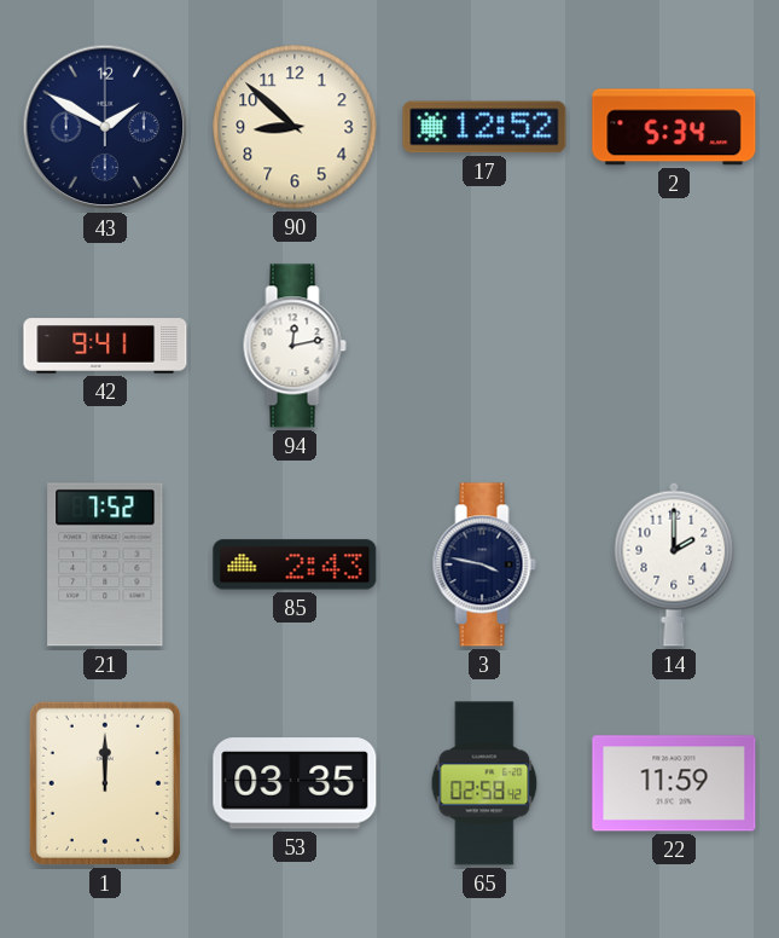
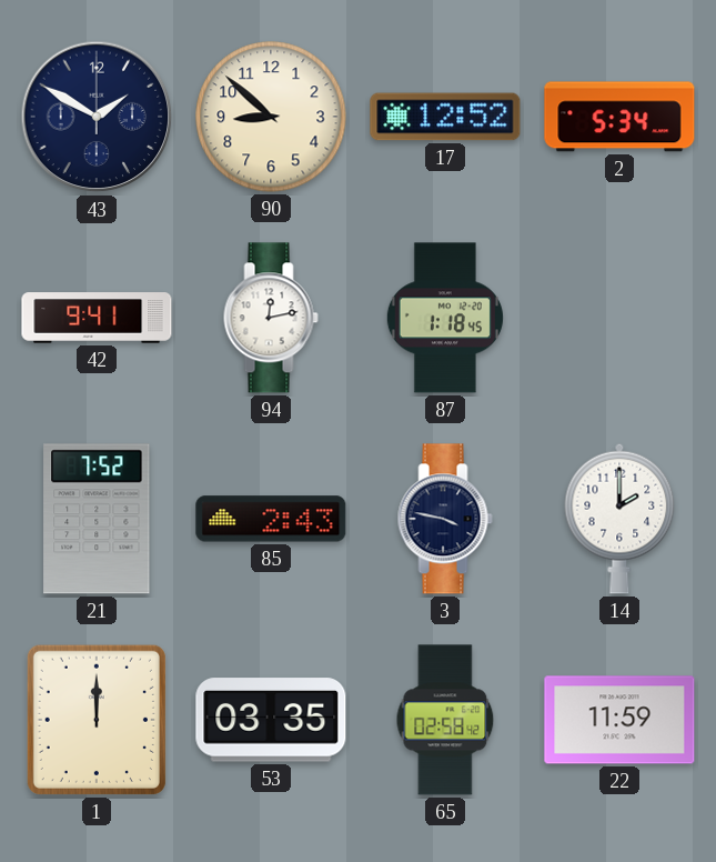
87: none -> 1:18 (445, 318)
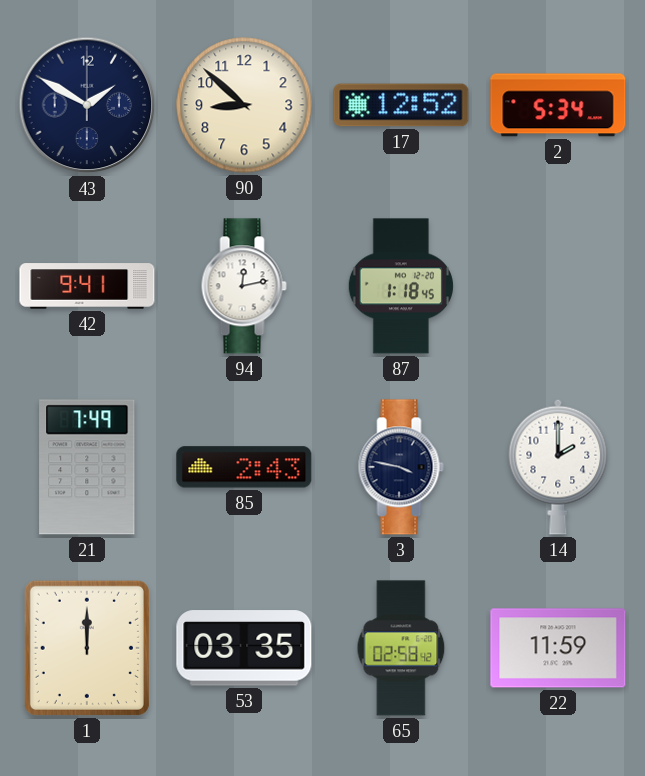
21: 7:52 -> 7:49 (87, 467)
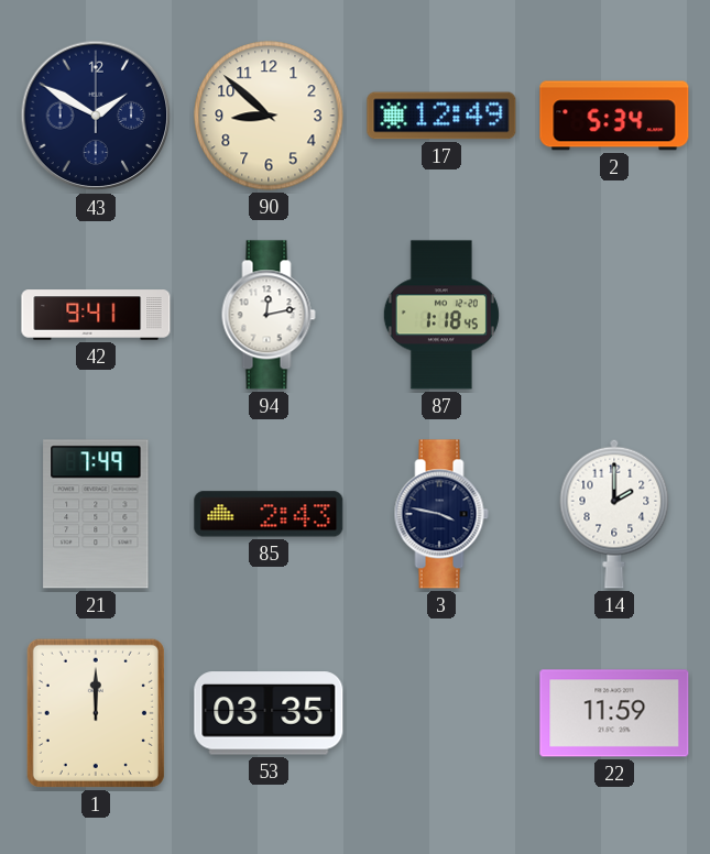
17: 12:52 -> 12:49 (441, 116)
65: 02:58 -> none (401, 648)
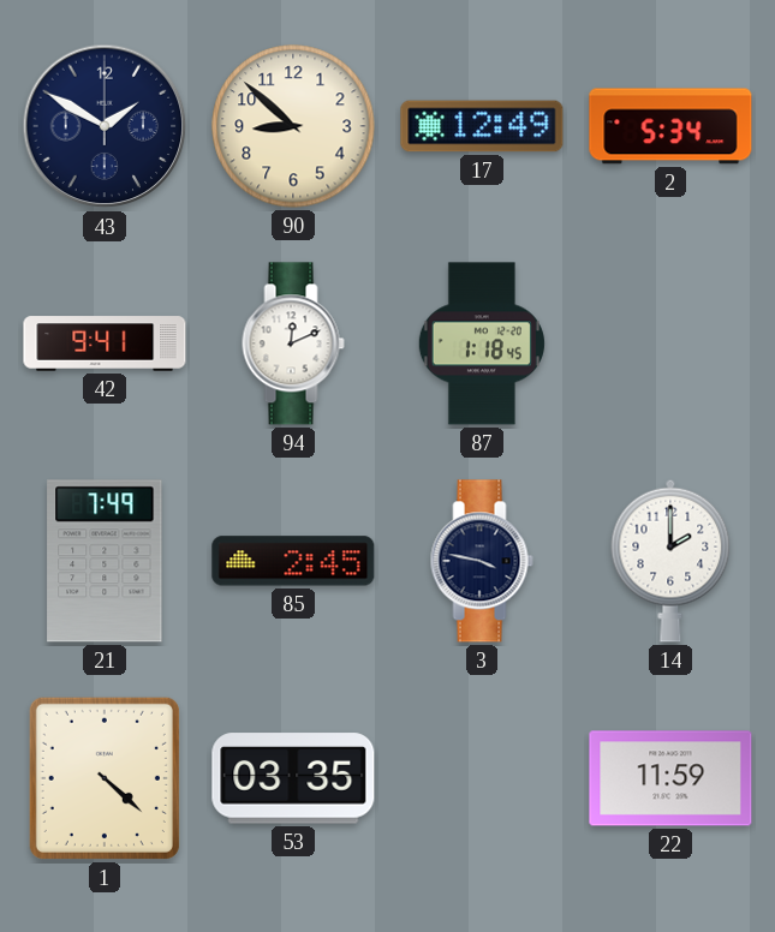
94: 12:13 -> 12:11 (293, 343)
85: 2:43 -> 2:45 (293, 561)
1: 12:00 -> 4:22 (105, 778)
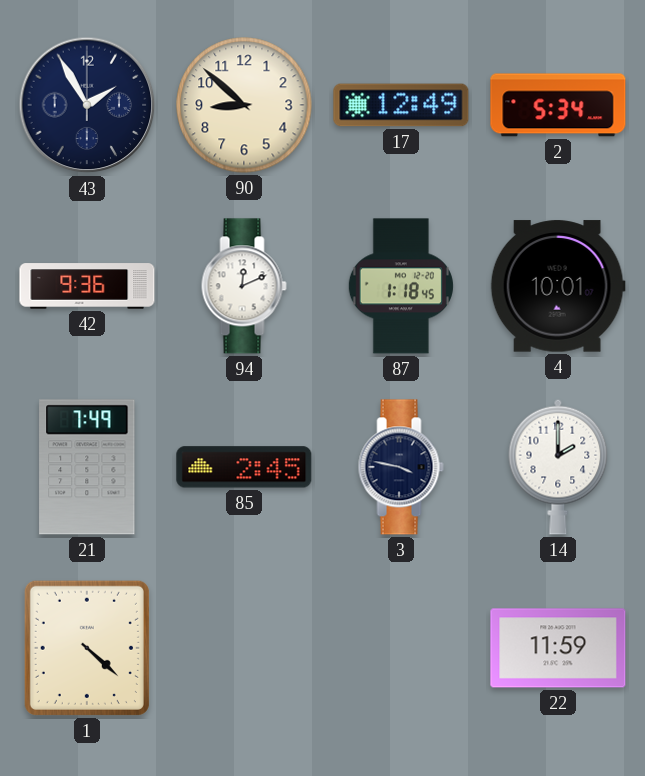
43: 1:50 -> 1:55 (87, 105)
42: 9:41 -> 9:36 (87, 286)
4: none -> 10:01 (558, 286)
53: 03:35 -> none (293, 778)
